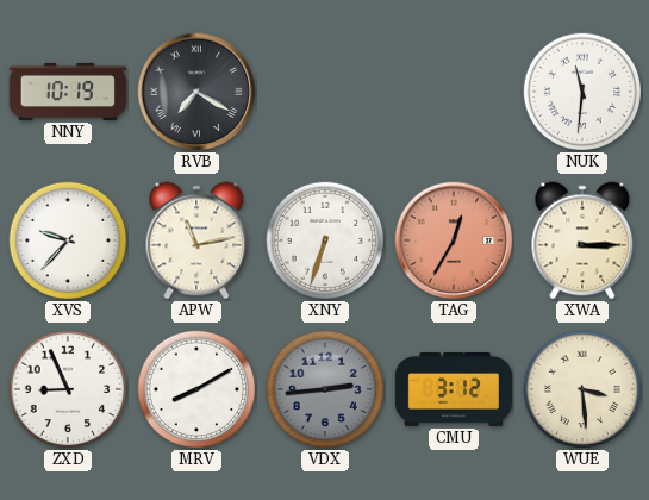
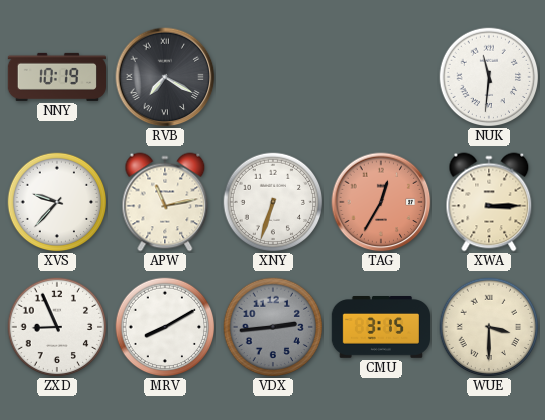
CMU: 3:12 -> 3:15 (380, 328)
WUE: 3:29 -> 3:30 (489, 327)
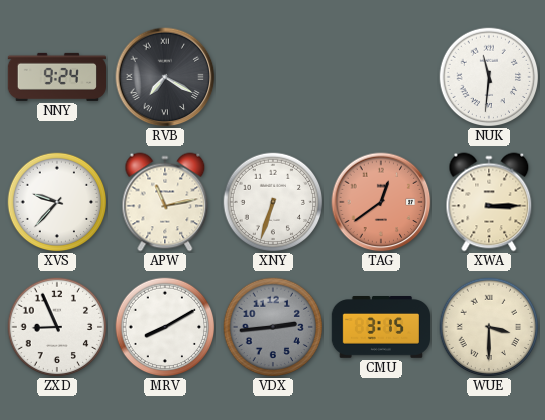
NNY: 10:19 -> 9:24 (56, 77)
TAG: 12:35 -> 12:39 (381, 202)
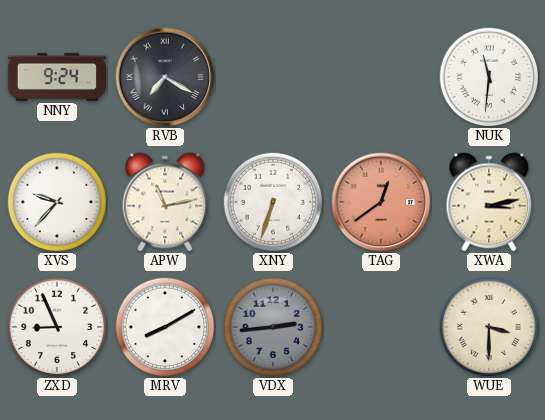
XWA: 3:15 -> 3:13 (489, 202)
CMU: 3:15 -> none (380, 328)
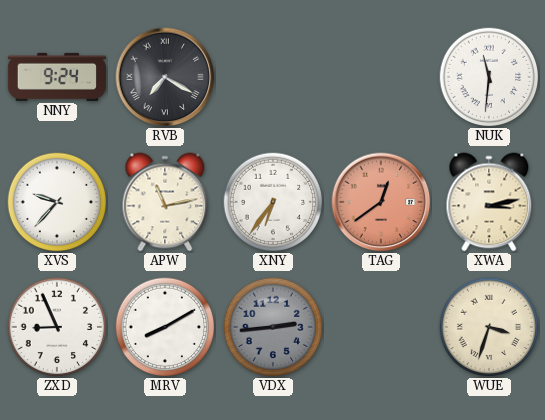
XNY: 6:33 -> 6:36 (273, 202)
WUE: 3:30 -> 3:33 (489, 327)
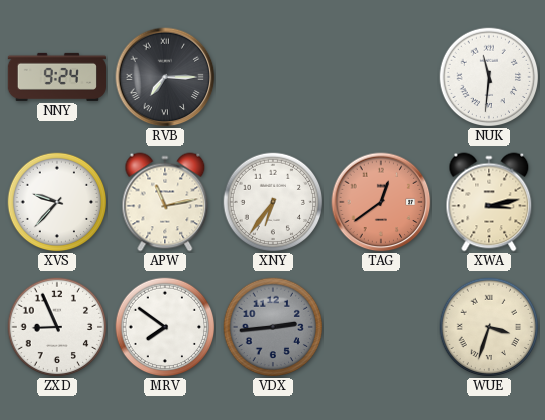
RVB: 7:20 -> 7:15 (165, 77)
MRV: 8:10 -> 7:51 (165, 327)
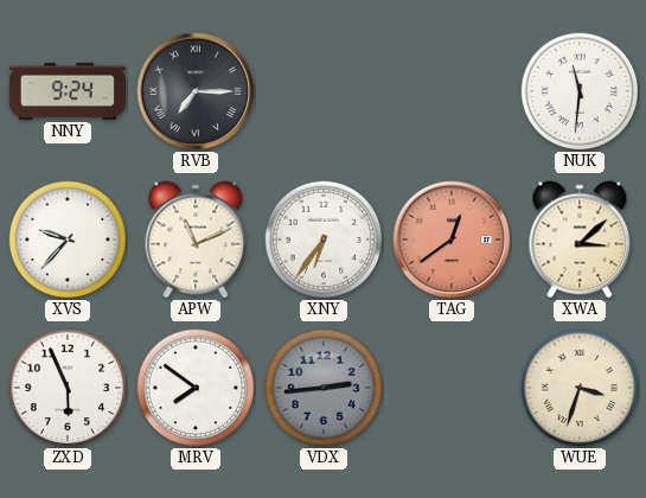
APW: 11:13 -> 11:11 (196, 240)
XWA: 3:13 -> 3:08 (580, 240)
ZXD: 8:56 -> 5:56 (68, 388)
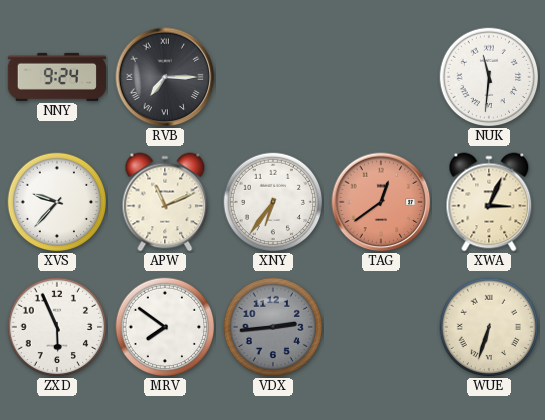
XWA: 3:08 -> 3:04 (489, 202)
WUE: 3:33 -> 6:33 (489, 327)
